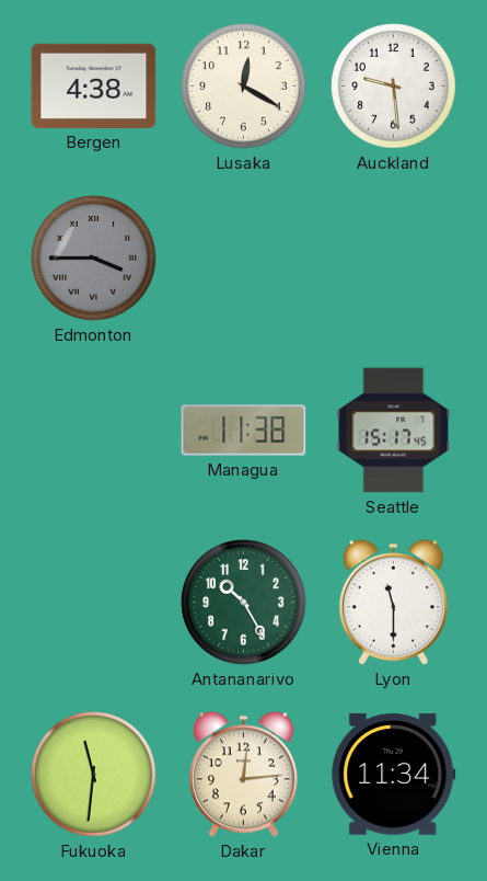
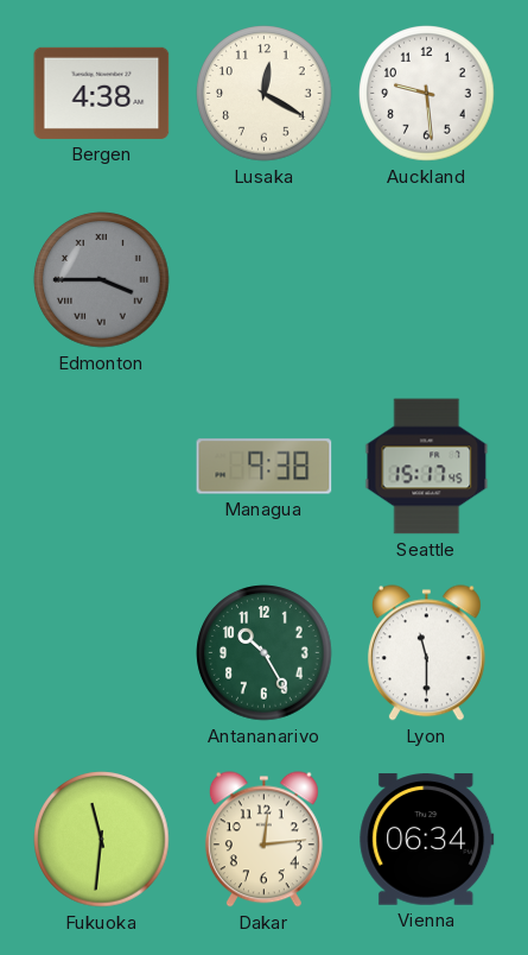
Managua: 11:38 -> 9:38 (265, 467)
Vienna: 11:34 -> 06:34 (427, 840)
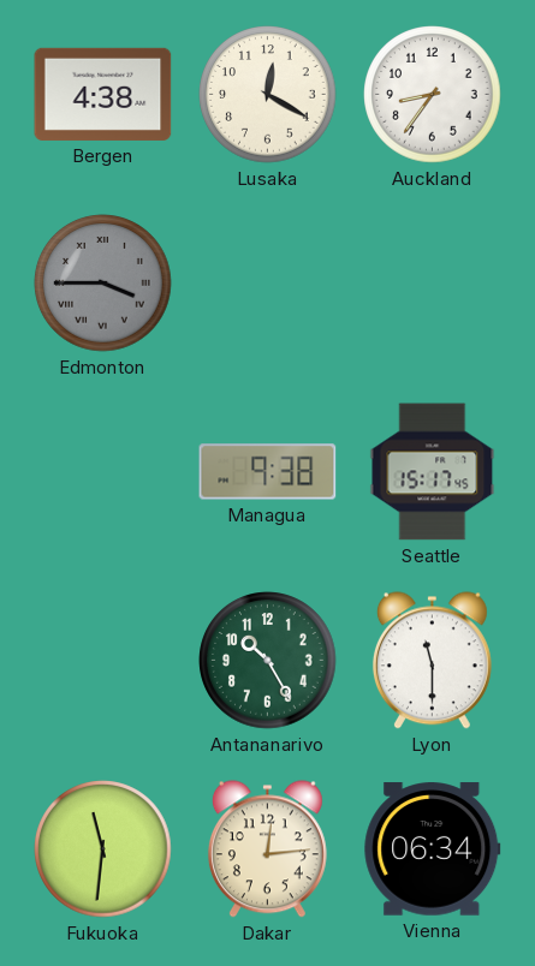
Auckland: 9:29 -> 8:36 (433, 95)
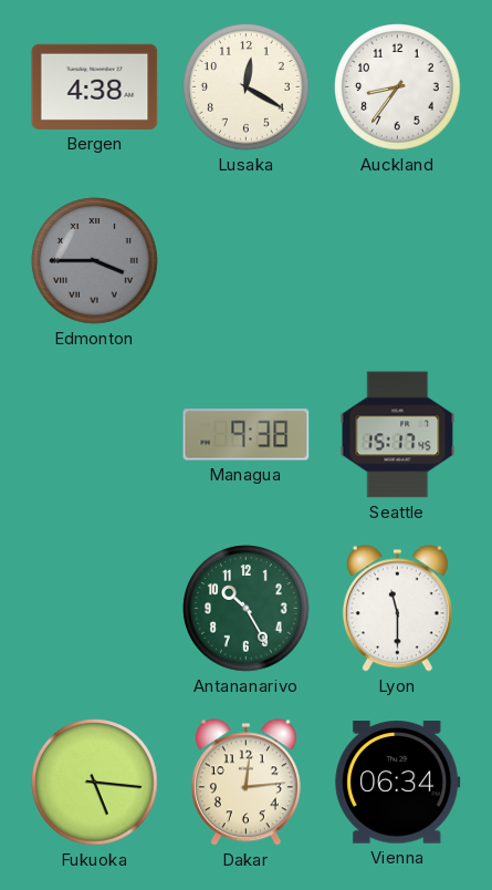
Fukuoka: 11:31 -> 5:16 (95, 783)
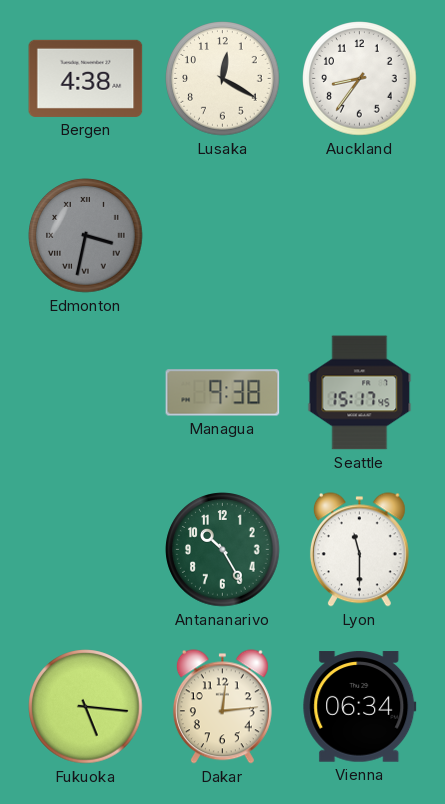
Edmonton: 3:45 -> 3:32 (86, 236)
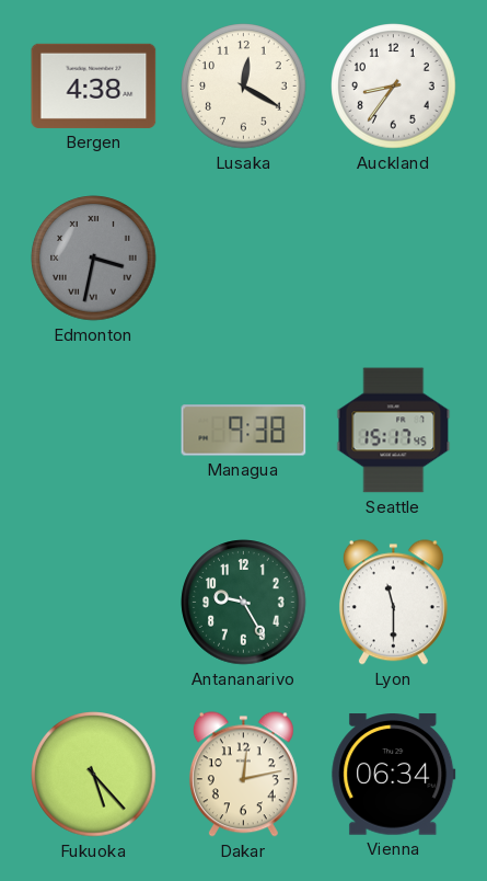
Antananarivo: 10:25 -> 9:25 (244, 603)
Fukuoka: 5:16 -> 5:23 (94, 775)
Dakar: 12:14 -> 12:13 (243, 775)
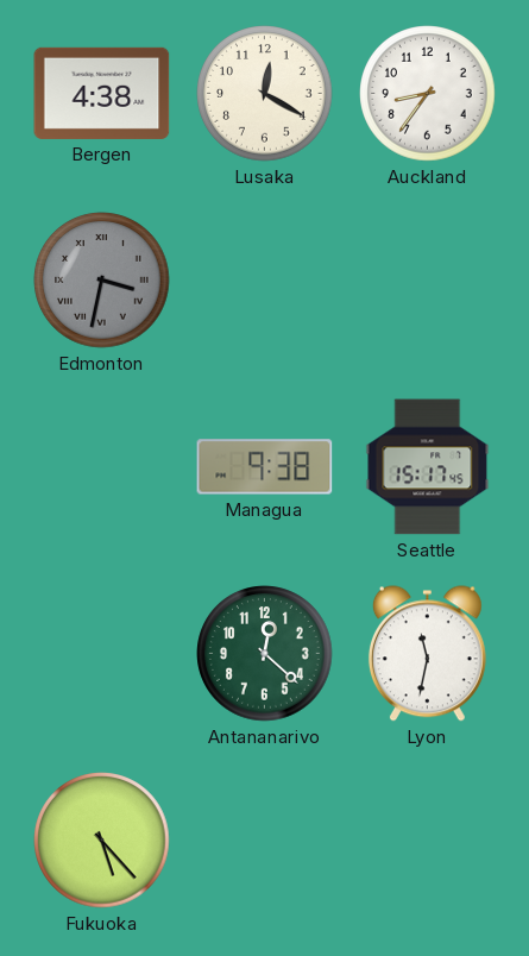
Antananarivo: 9:25 -> 12:22 (265, 654)
Lyon: 11:30 -> 11:32 (427, 654)
Dakar: 12:13 -> none (243, 775)
Vienna: 06:34 -> none (394, 775)
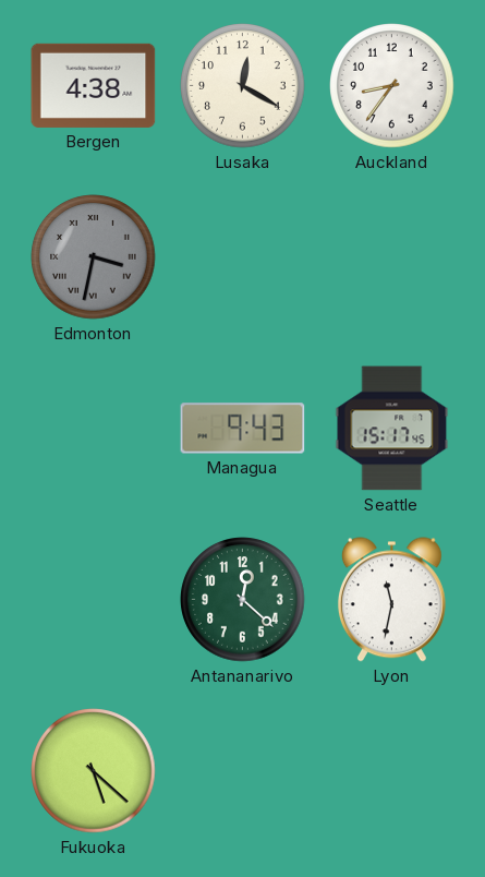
Managua: 9:38 -> 9:43 (243, 429)
Fukuoka: 5:23 -> 5:22 (94, 771)
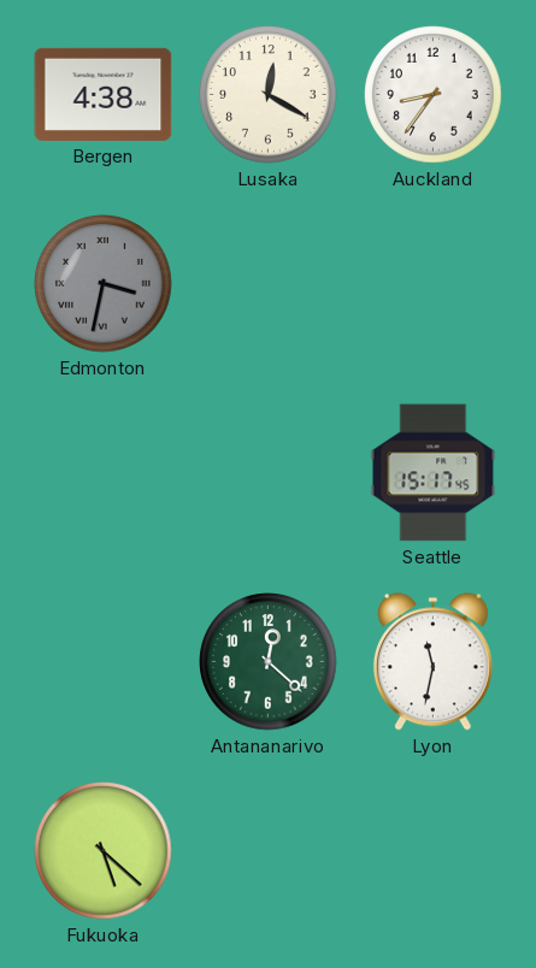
Managua: 9:43 -> none (243, 429)
